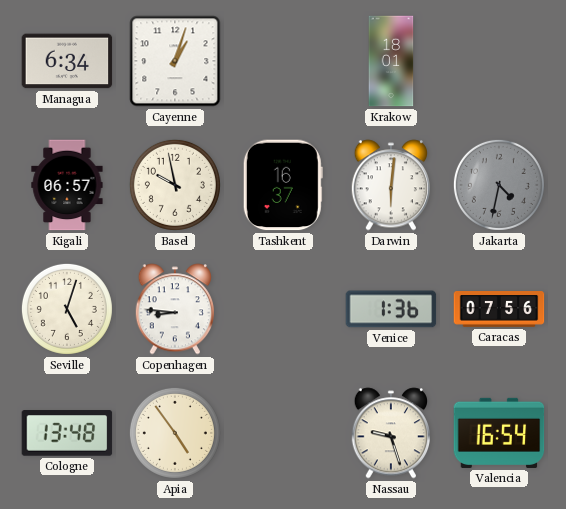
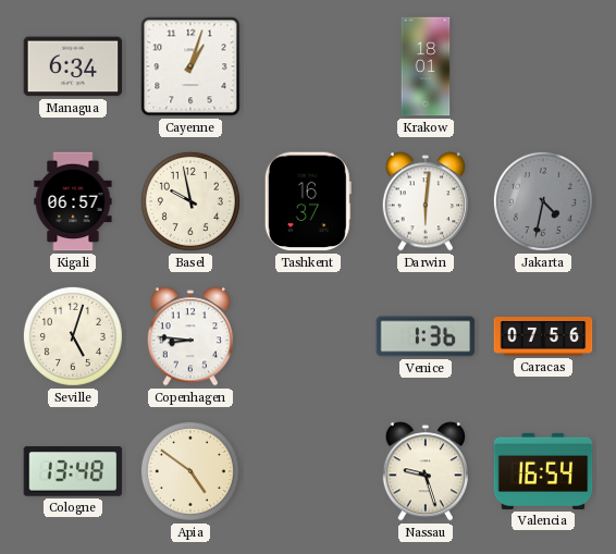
Apia: 4:54 -> 4:51 (190, 471)
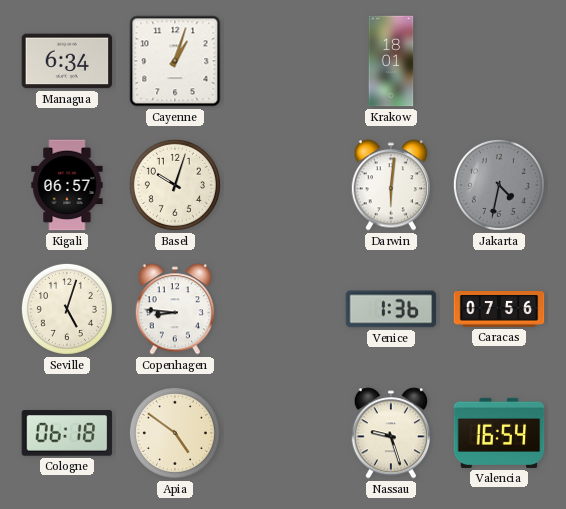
Basel: 9:58 -> 10:03 (175, 185)
Tashkent: 16:37 -> none (308, 201)
Cologne: 13:48 -> 06:18 (67, 433)
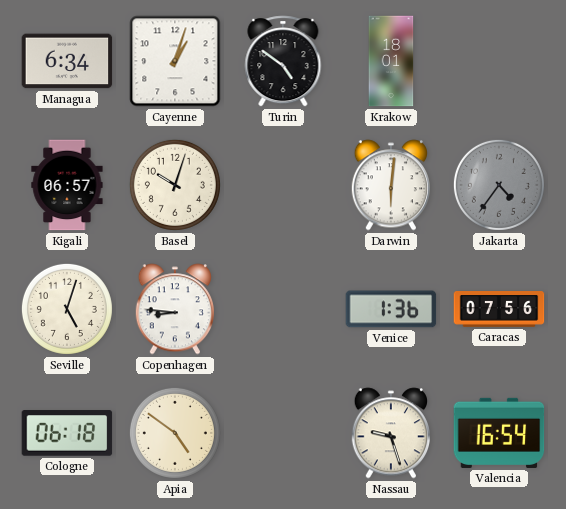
Turin: none -> 4:51 (283, 61)
Jakarta: 4:32 -> 4:36 (499, 185)
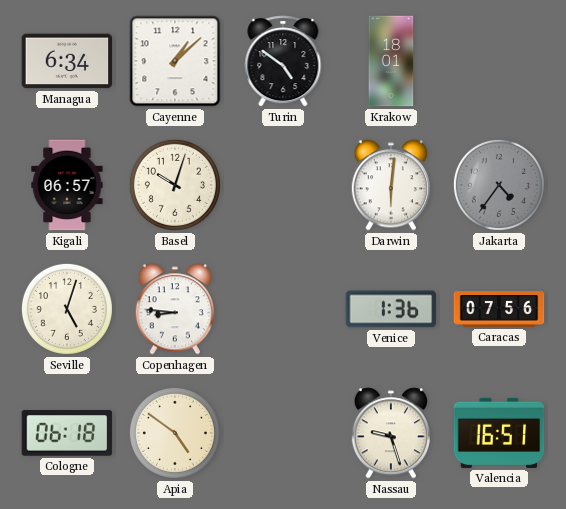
Cayenne: 1:03 -> 1:08 (175, 61)
Valencia: 16:54 -> 16:51 (499, 433)
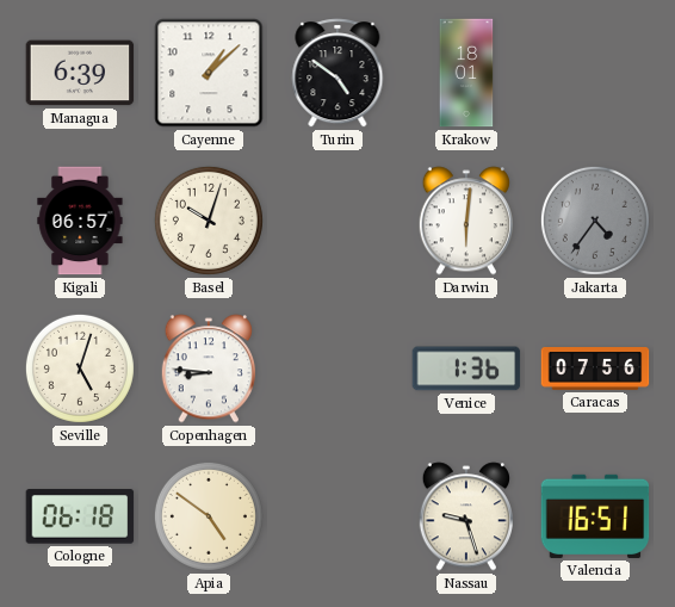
Managua: 6:34 -> 6:39 (80, 73)
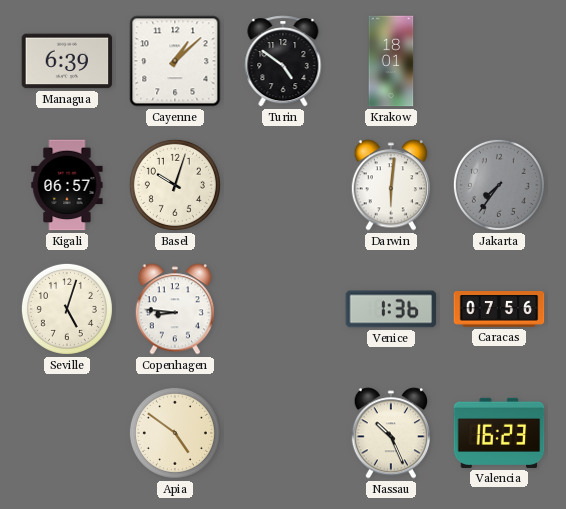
Jakarta: 4:36 -> 7:36 (499, 185)
Cologne: 06:18 -> none (80, 516)
Nassau: 9:27 -> 10:26 (390, 433)
Valencia: 16:51 -> 16:23 (499, 433)
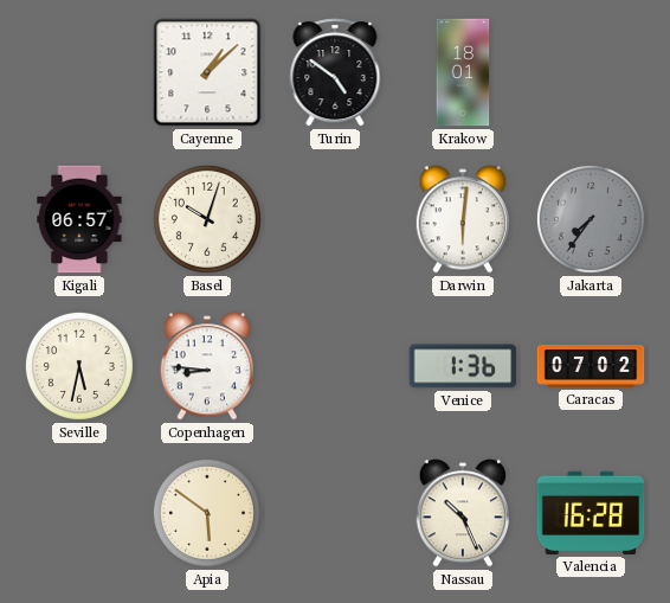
Managua: 6:39 -> none (67, 61)
Seville: 5:03 -> 5:32 (79, 366)
Caracas: 07:56 -> 07:02 (591, 367)
Apia: 4:51 -> 5:51 (207, 513)
Valencia: 16:23 -> 16:28 (591, 513)
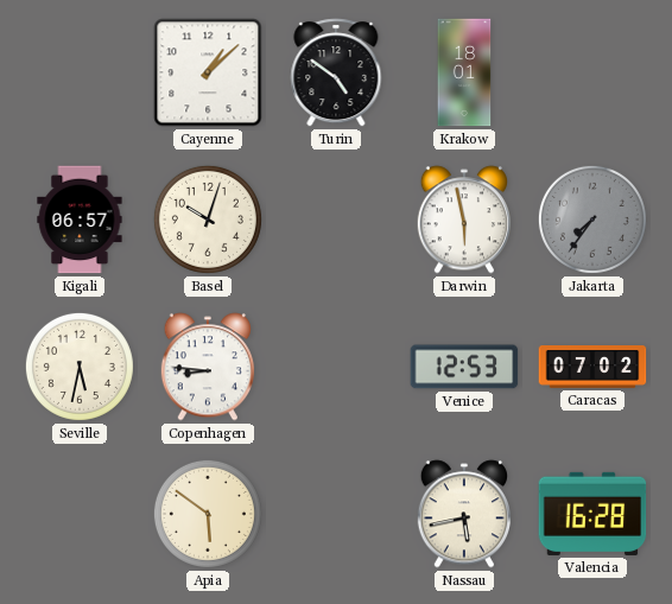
Darwin: 6:01 -> 5:58 (463, 220)
Venice: 1:36 -> 12:53 (464, 367)
Nassau: 10:26 -> 5:43 (463, 514)
